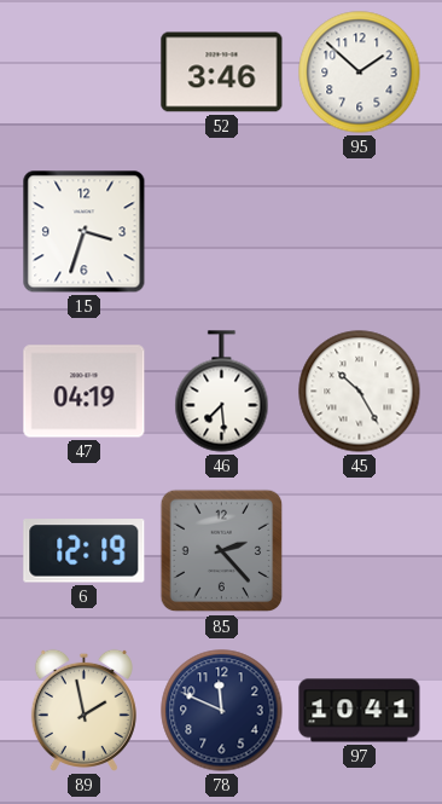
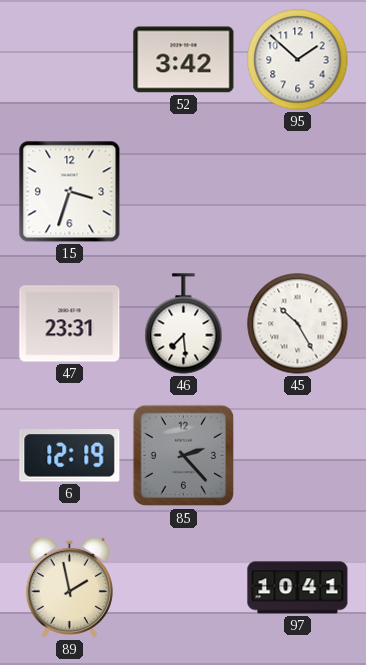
52: 3:46 -> 3:42 (184, 60)
47: 04:19 -> 23:31 (70, 324)
78: 11:49 -> none (222, 711)
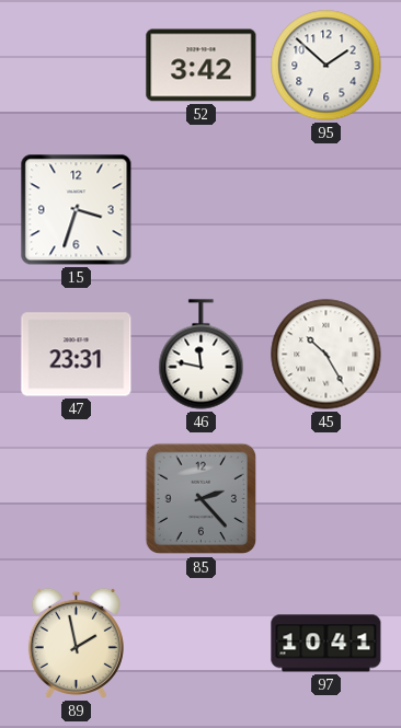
46: 7:29 -> 11:47 (202, 355)
6: 12:19 -> none (70, 456)
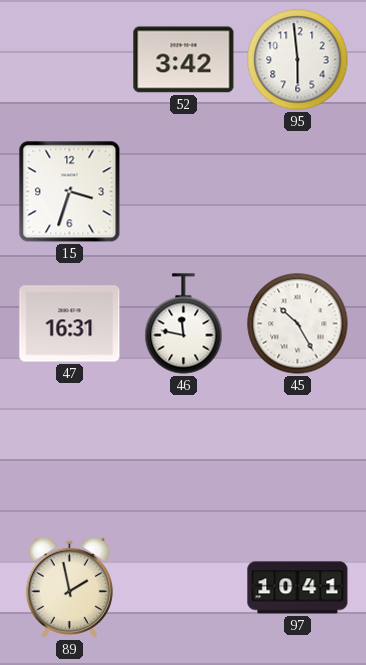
95: 1:52 -> 5:59 (298, 60)
47: 23:31 -> 16:31 (70, 324)
85: 2:23 -> none (202, 499)
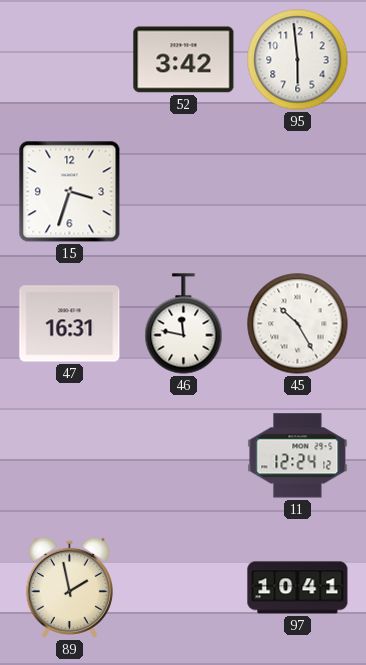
11: none -> 12:24 (298, 456)
